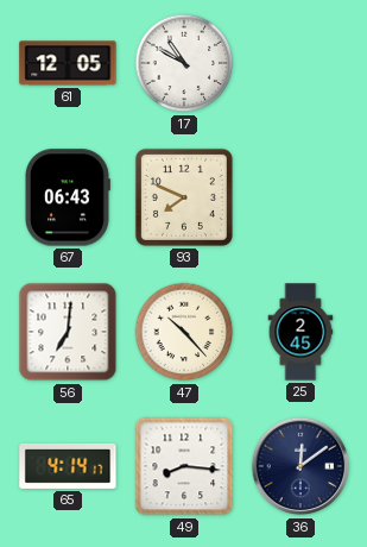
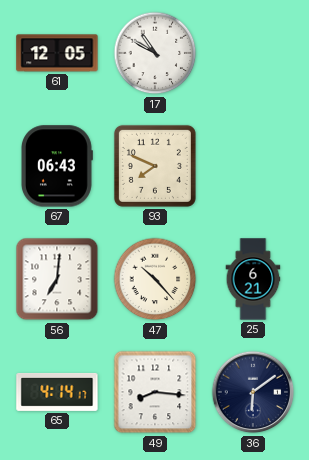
25: 2:45 -> 6:21 (253, 279)
36: 12:09 -> 6:09 (253, 392)
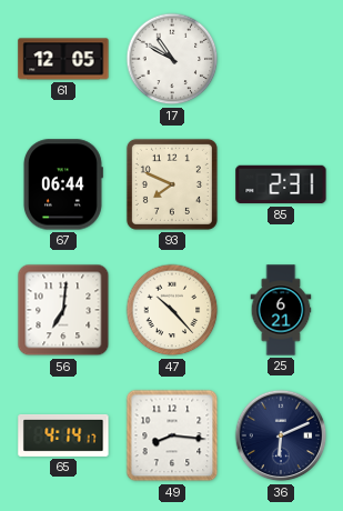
67: 06:43 -> 06:44 (62, 184)
85: none -> 2:31 (281, 184)
36: 6:09 -> 6:11 (281, 435)
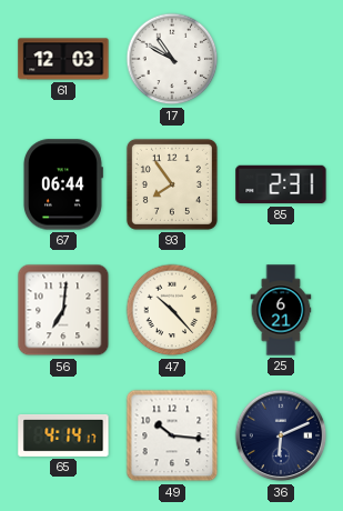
61: 12:05 -> 12:03 (63, 59)
93: 7:49 -> 7:54 (172, 184)
49: 8:16 -> 10:16 (172, 435)
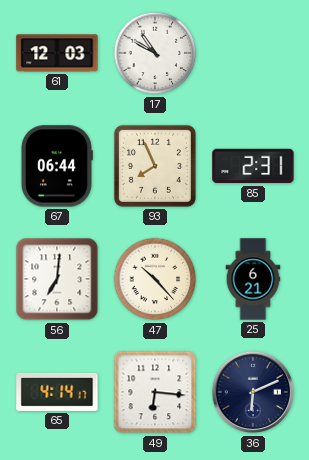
93: 7:54 -> 7:56 (155, 166)
49: 10:16 -> 6:16 (155, 392)
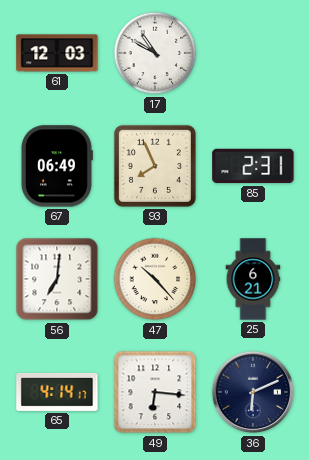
67: 06:44 -> 06:49 (56, 166)
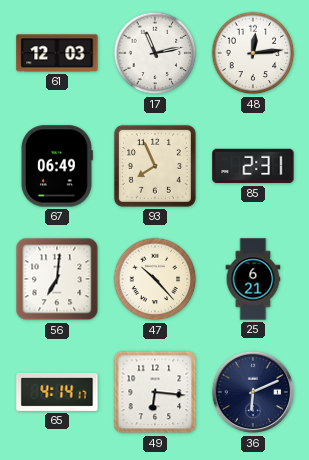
17: 10:50 -> 11:13 (155, 53)
48: none -> 12:14 (253, 53)
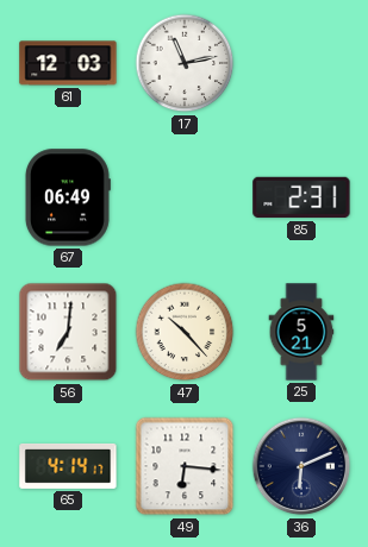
48: 12:14 -> none (253, 53)
93: 7:56 -> none (155, 166)
25: 6:21 -> 5:21 (301, 332)
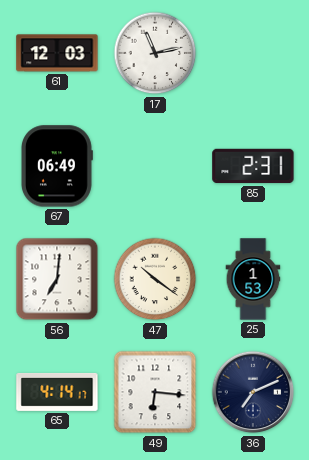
47: 10:23 -> 10:21 (155, 279)
25: 5:21 -> 1:53 (253, 279)
36: 6:11 -> 7:11 (253, 392)
